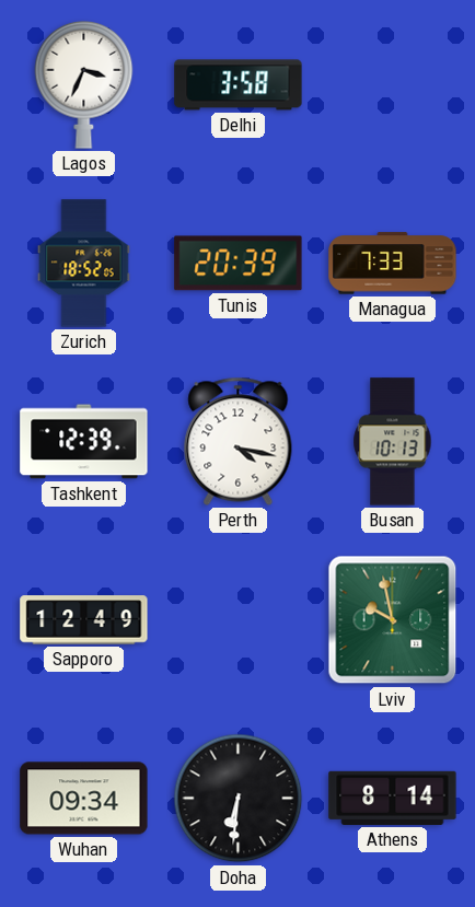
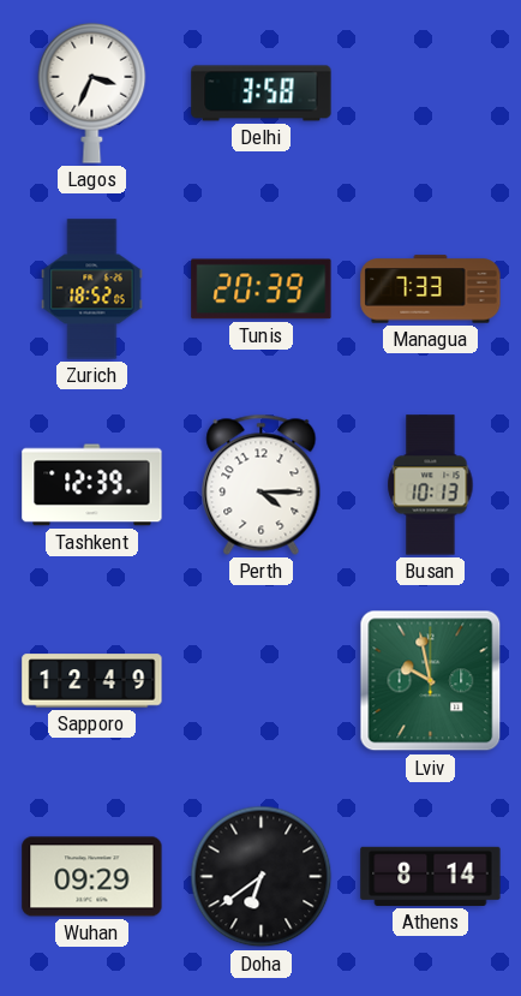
Perth: 4:17 -> 4:15 (262, 484)
Wuhan: 09:34 -> 09:29 (92, 877)
Doha: 6:31 -> 6:39 (262, 877)
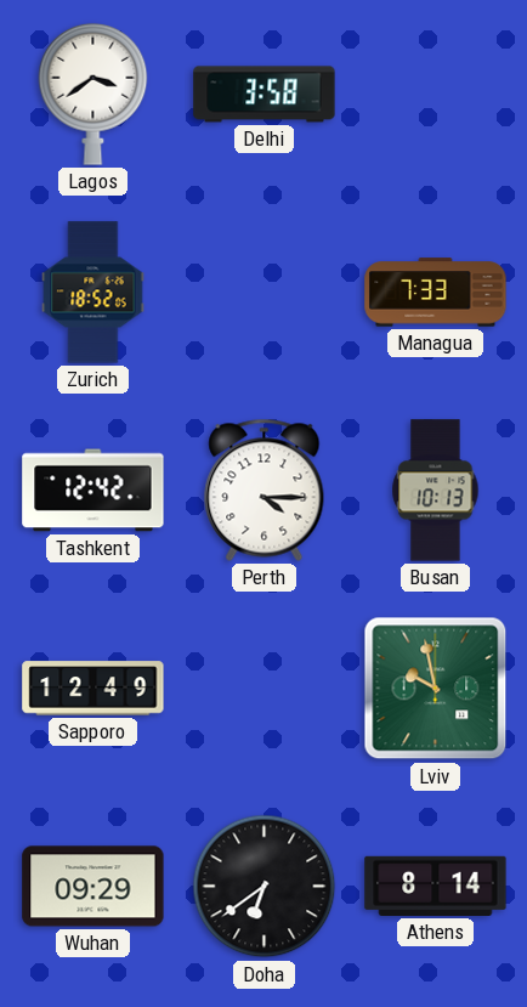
Lagos: 3:34 -> 3:39 (93, 94)
Tunis: 20:39 -> none (262, 290)
Tashkent: 12:39 -> 12:42 (93, 491)
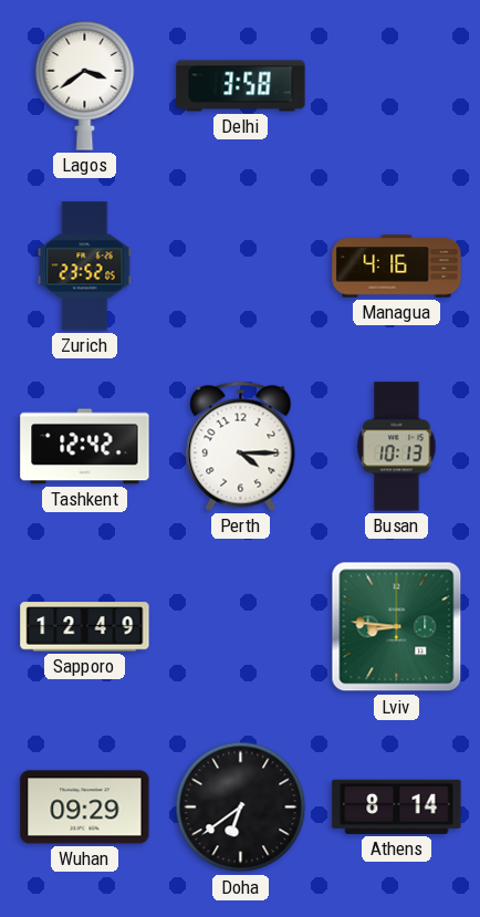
Zurich: 18:52 -> 23:52 (85, 267)
Managua: 7:33 -> 4:16 (397, 267)
Lviv: 9:58 -> 8:46 (397, 627)
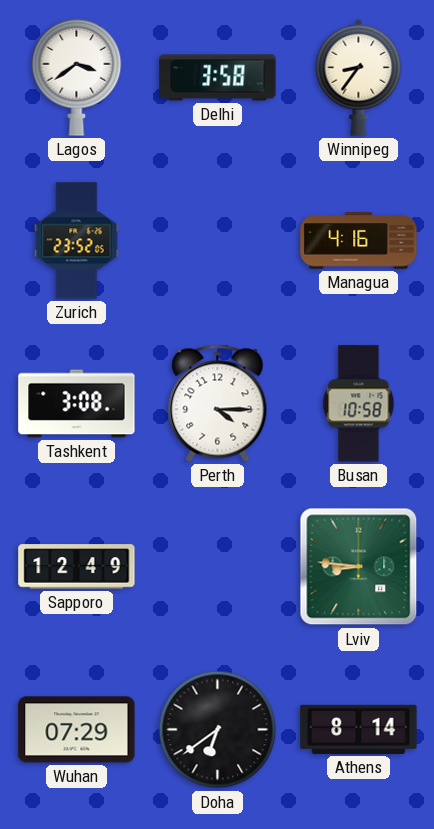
Winnipeg: none -> 8:36 (359, 77)
Tashkent: 12:42 -> 3:08 (77, 404)
Busan: 10:13 -> 10:58 (359, 404)
Wuhan: 09:29 -> 07:29 (77, 730)
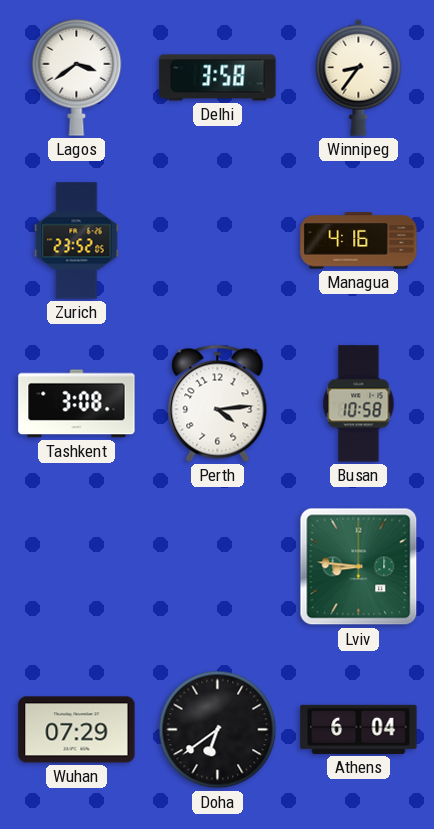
Perth: 4:15 -> 4:14 (218, 403)
Sapporo: 12:49 -> none (77, 567)
Athens: 8:14 -> 6:04 (359, 729)
